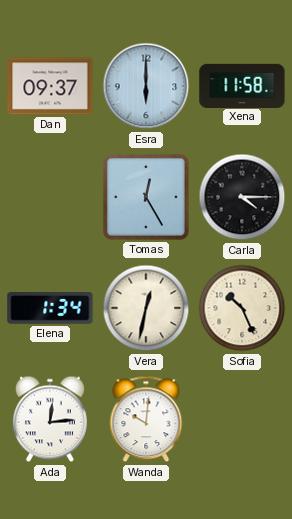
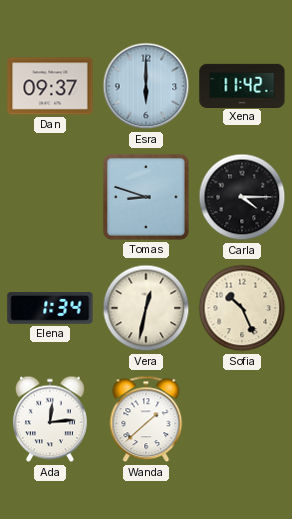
Xena: 11:58 -> 11:42 (242, 85)
Tomas: 12:25 -> 8:48 (146, 197)
Wanda: 10:01 -> 1:38 (146, 419)
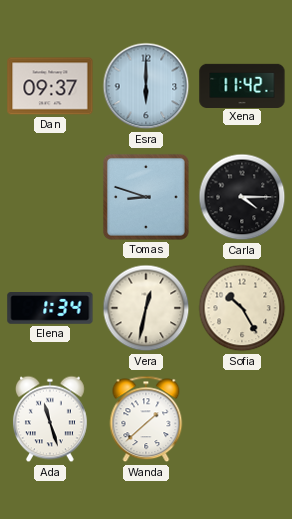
Sofia: 10:26 -> 10:25 (242, 308)
Ada: 12:14 -> 11:27 (50, 419)
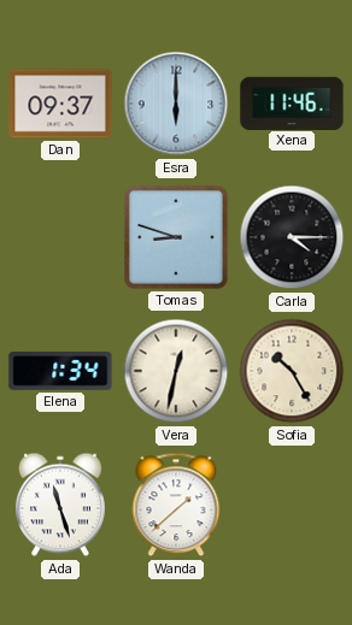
Xena: 11:42 -> 11:46 (292, 102)
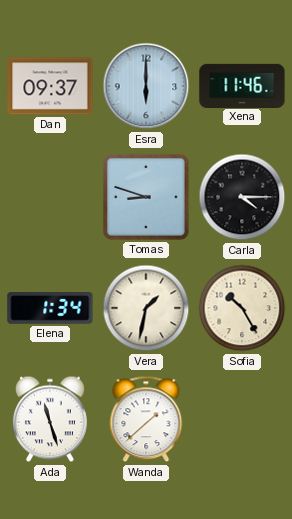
Vera: 12:32 -> 1:32 (146, 308)
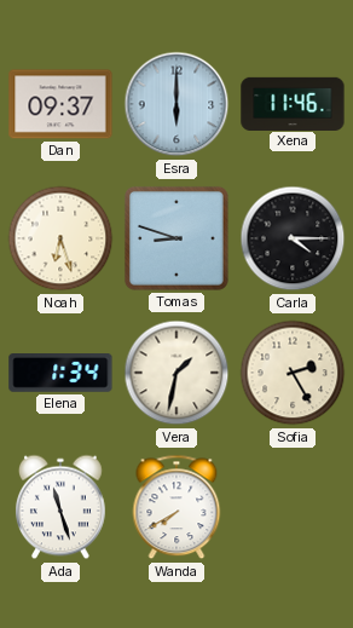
Noah: none -> 6:27 (60, 238)
Sofia: 10:25 -> 2:25 (293, 373)
Wanda: 1:38 -> 7:40 (176, 507)
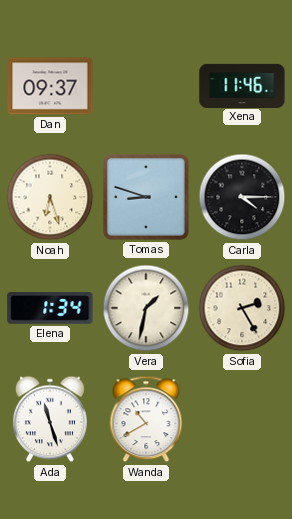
Esra: 6:00 -> none (176, 104)
Wanda: 7:40 -> 10:40 (146, 419)
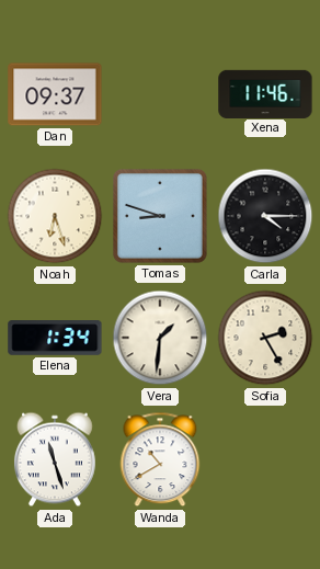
Vera: 1:32 -> 1:31 (160, 338)
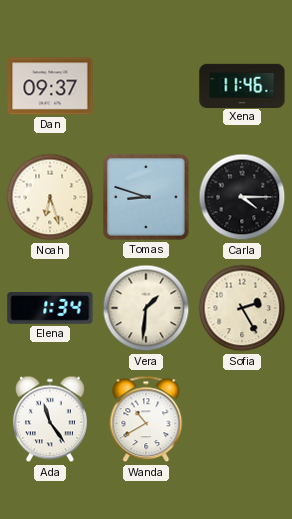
Ada: 11:27 -> 11:24 (50, 419)
